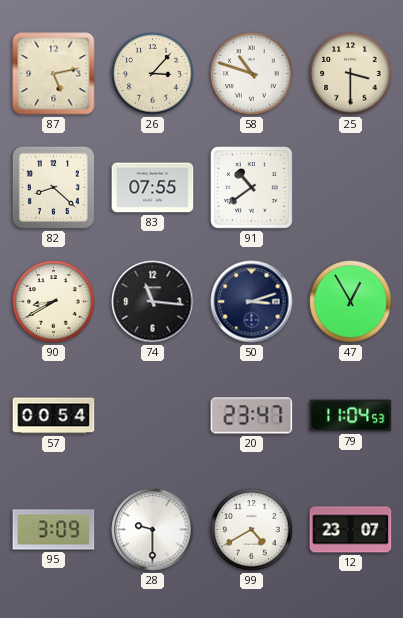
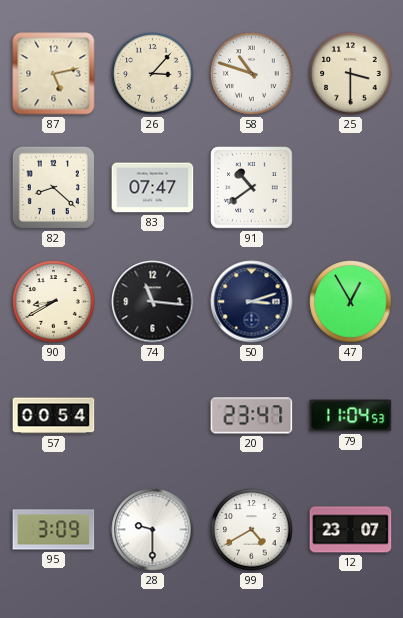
83: 07:55 -> 07:47 (153, 188)
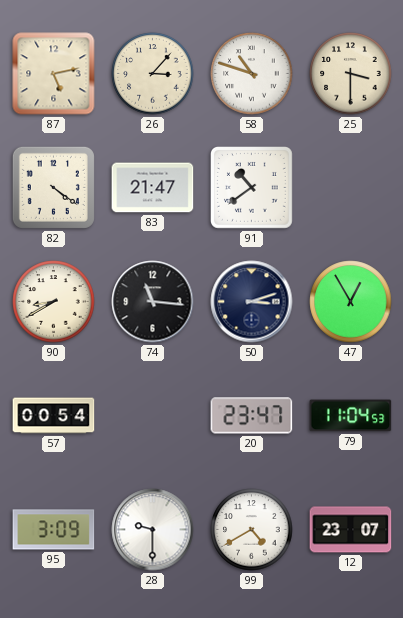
82: 8:22 -> 4:21 (53, 187)
83: 07:47 -> 21:47 (153, 188)
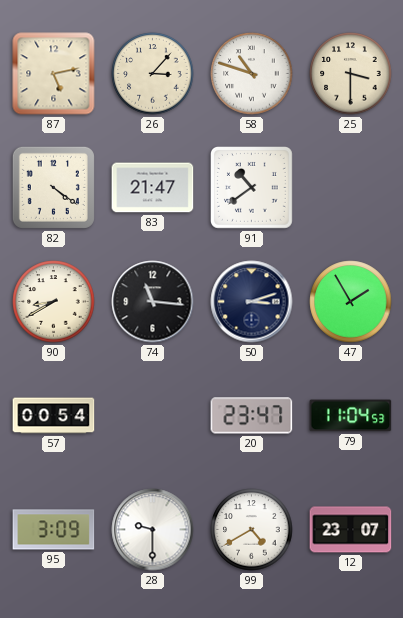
47: 12:55 -> 1:55 (351, 302)
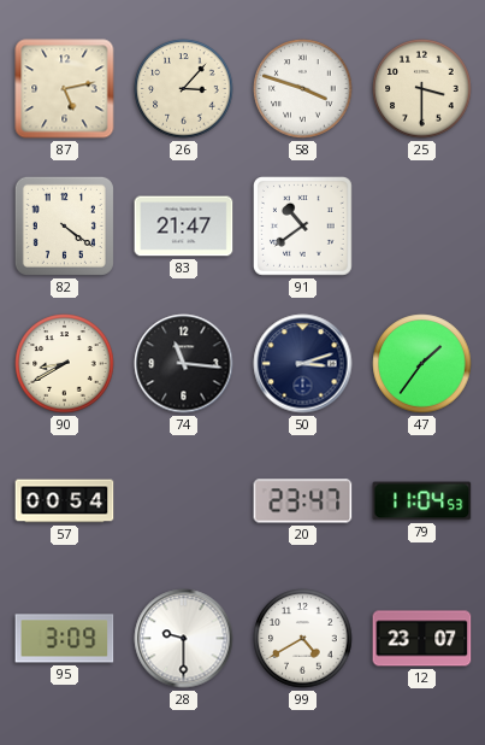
58: 10:48 -> 3:48 (303, 89)
47: 1:55 -> 1:36 (422, 364)
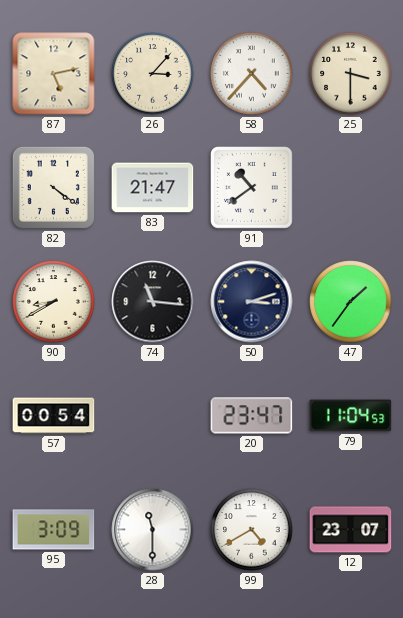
58: 3:48 -> 4:37 (252, 74)
28: 9:30 -> 11:30 (153, 530)
